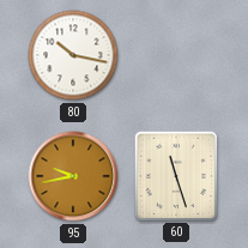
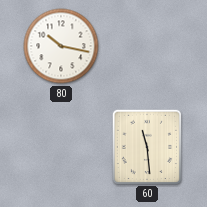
95: 9:43 -> none (73, 176)
60: 11:27 -> 11:29 (146, 146)
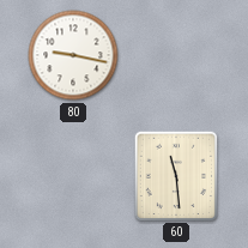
80: 10:17 -> 9:17 (73, 55)
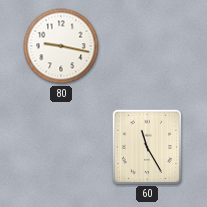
60: 11:29 -> 11:25 (146, 146)
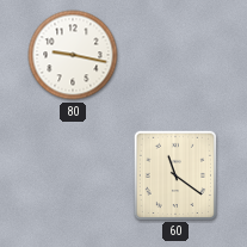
60: 11:25 -> 11:21 (174, 174)
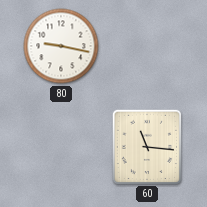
60: 11:21 -> 11:16 (146, 146)
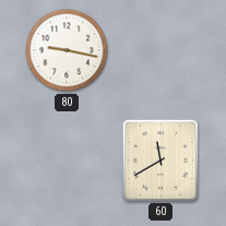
60: 11:16 -> 11:40 (159, 159)
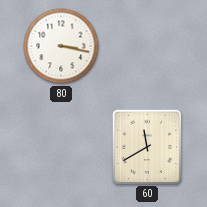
80: 9:17 -> 3:17 (61, 46)
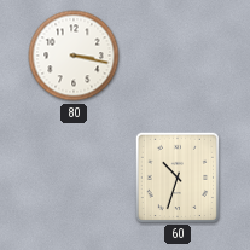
60: 11:40 -> 10:33 (176, 176)
